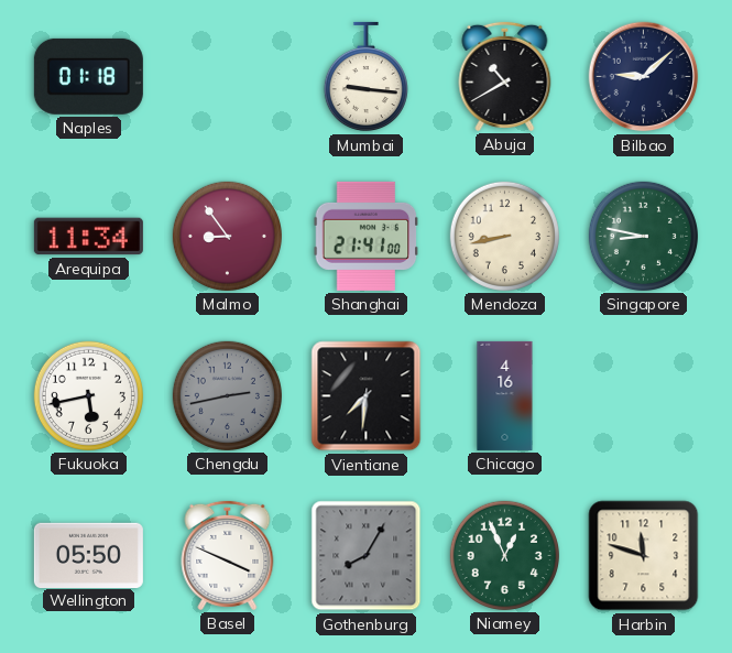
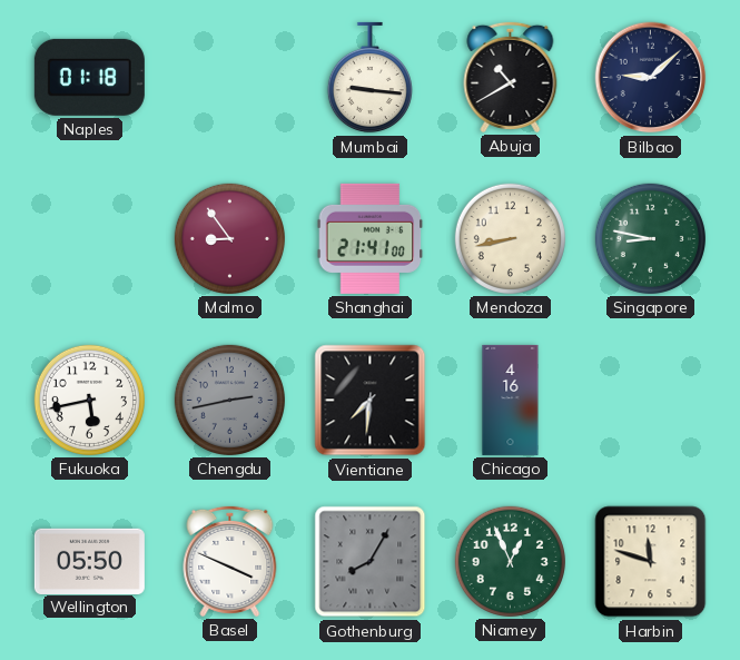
Arequipa: 11:34 -> none (88, 237)
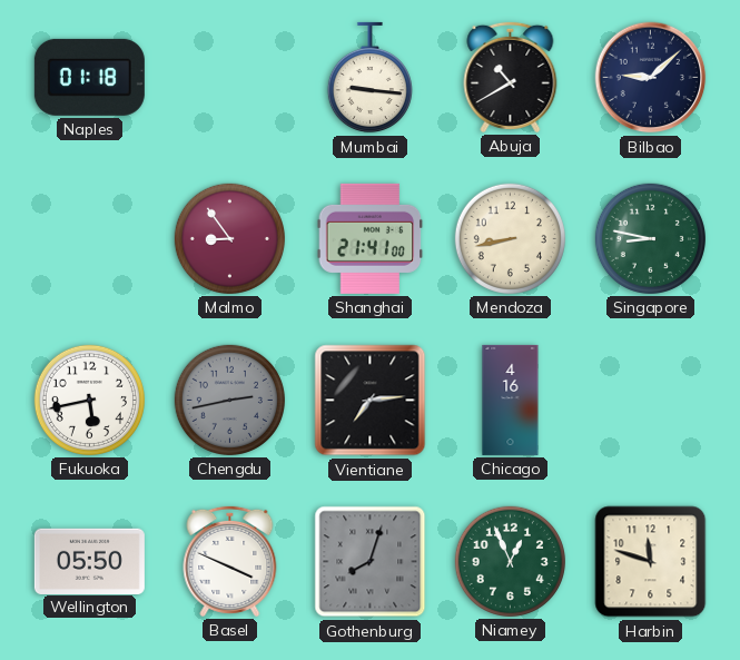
Vientiane: 7:31 -> 7:14 (371, 401)
Gothenburg: 8:05 -> 8:03 (371, 562)
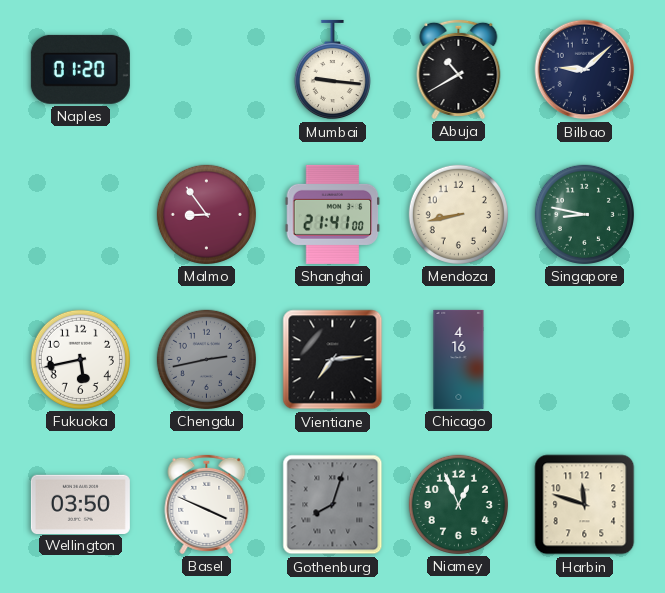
Naples: 01:18 -> 01:20 (80, 69)
Wellington: 05:50 -> 03:50 (80, 504)
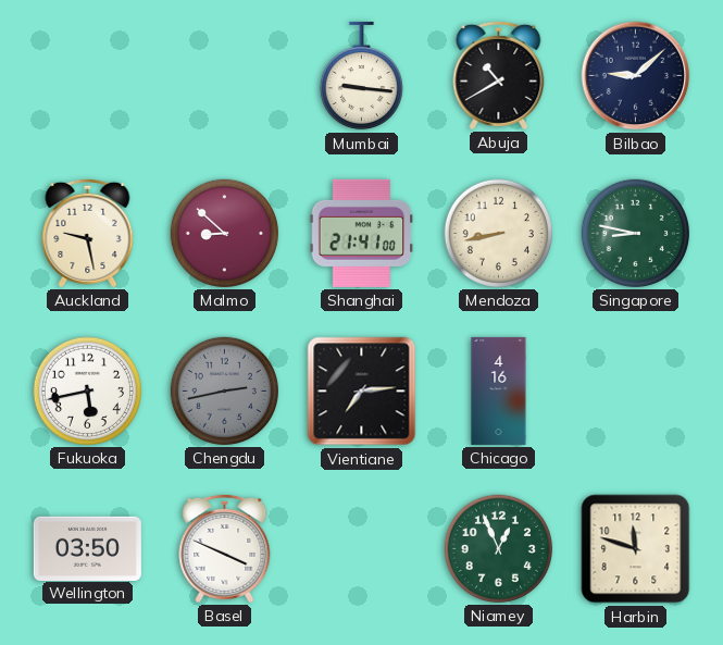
Naples: 01:20 -> none (80, 69)
Auckland: none -> 9:28 (88, 233)
Malmo: 8:54 -> 8:52 (224, 233)
Gothenburg: 8:03 -> none (333, 505)
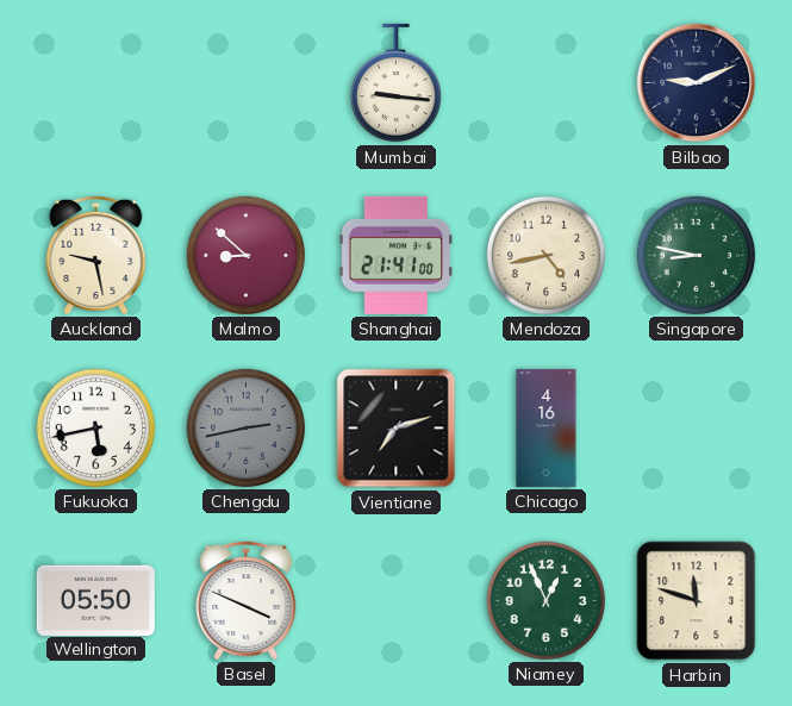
Abuja: 10:40 -> none (499, 75)
Bilbao: 9:08 -> 9:11 (697, 83)
Mendoza: 8:43 -> 4:43 (545, 255)
Vientiane: 7:14 -> 7:12 (397, 429)
Wellington: 03:50 -> 05:50 (95, 600)
